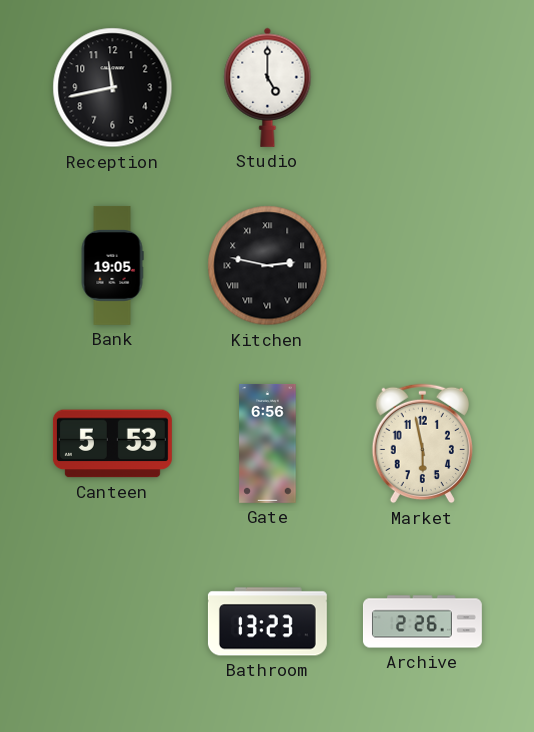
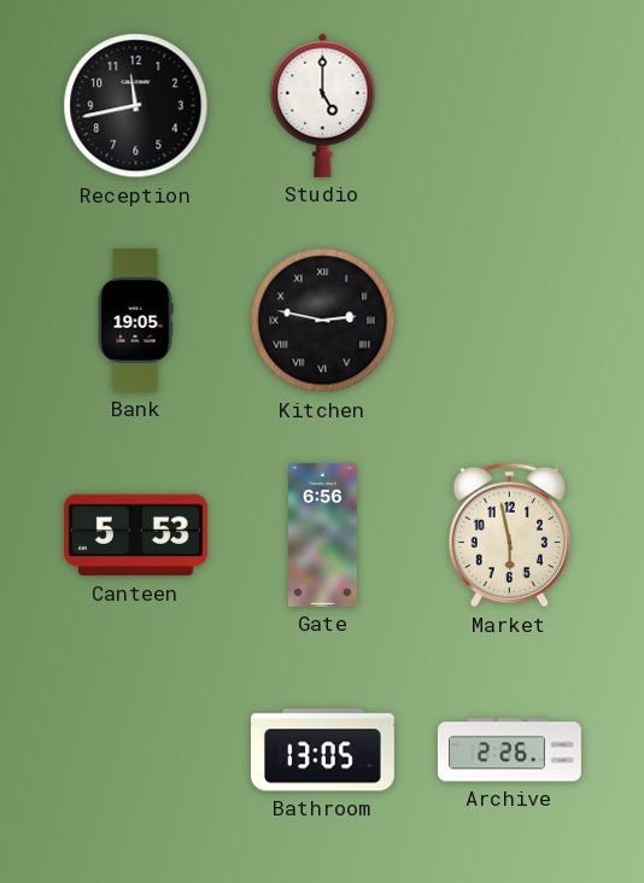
Bathroom: 13:23 -> 13:05 (322, 750)
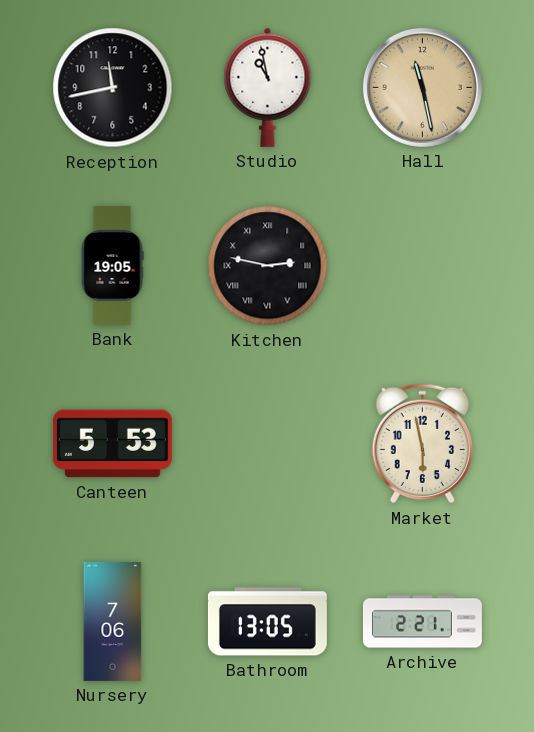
Studio: 5:00 -> 10:58 (268, 87)
Hall: none -> 11:28 (422, 87)
Gate: 6:56 -> none (323, 534)
Nursery: none -> 7:06 (113, 621)
Archive: 2:26 -> 2:21 (422, 622)
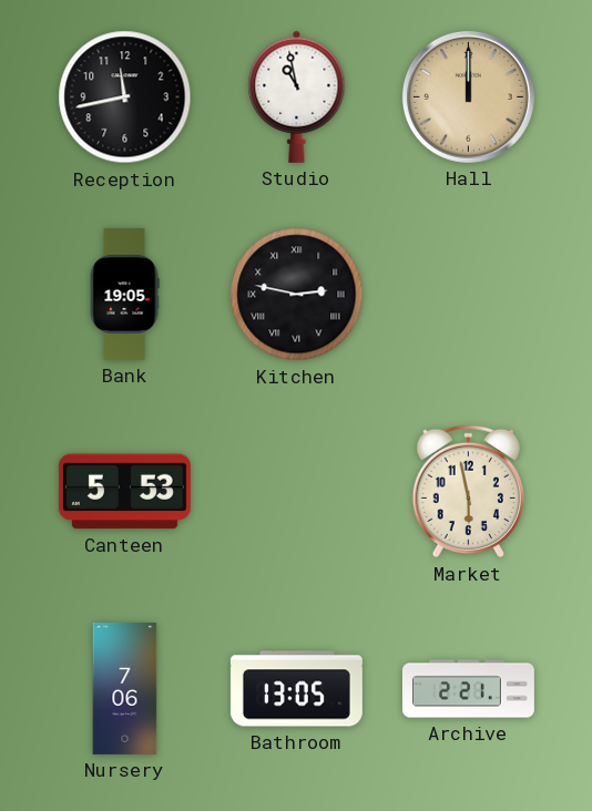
Hall: 11:28 -> 12:00 (468, 96)
